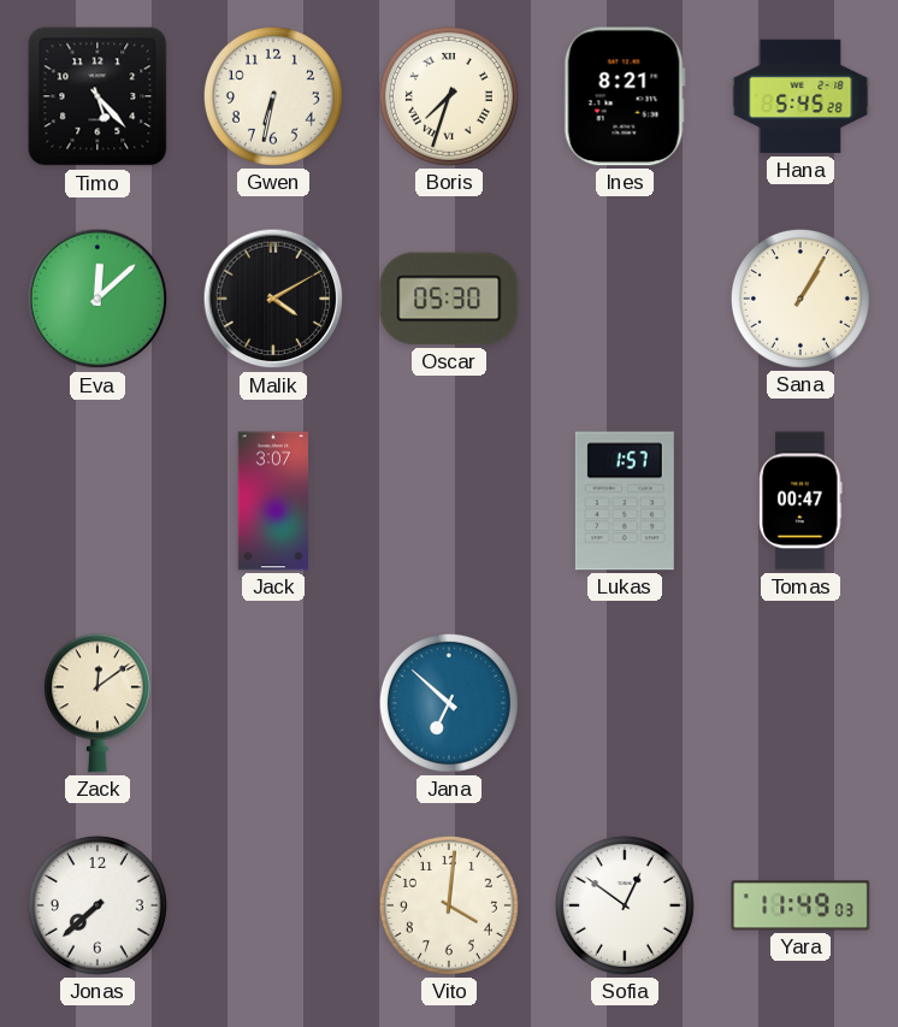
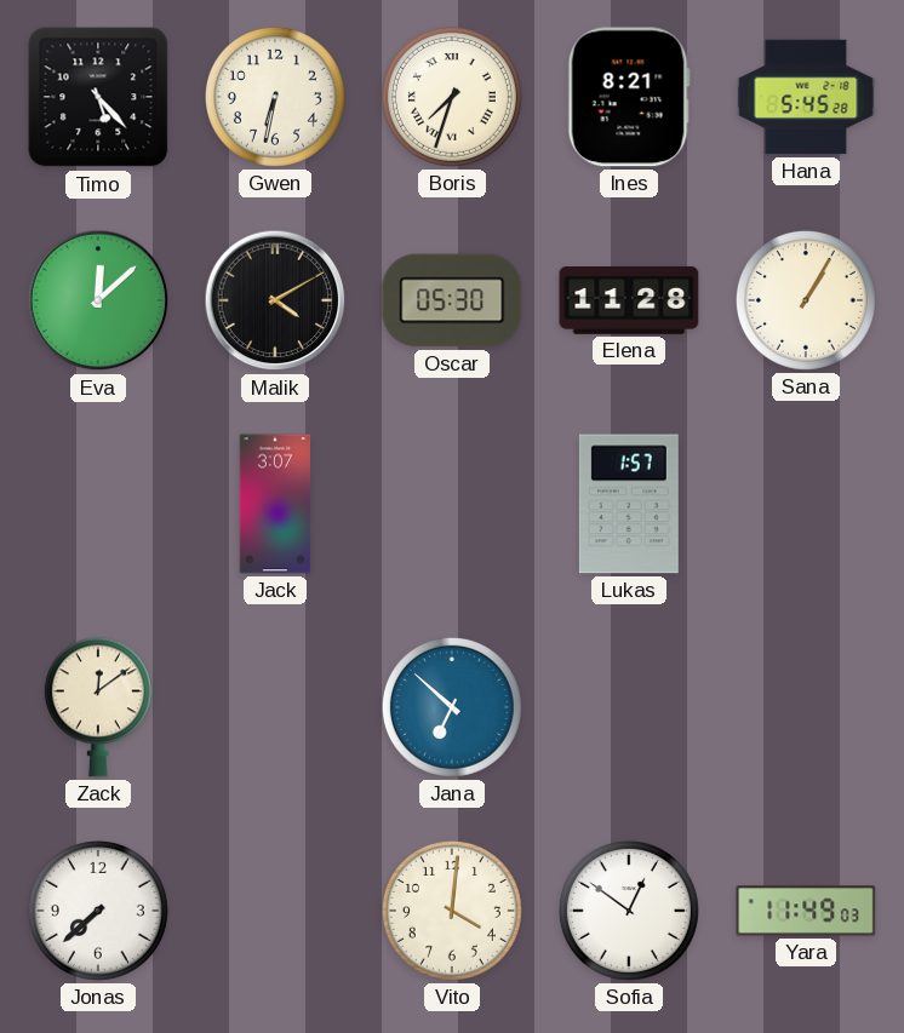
Elena: none -> 11:28 (629, 300)
Tomas: 00:47 -> none (800, 501)
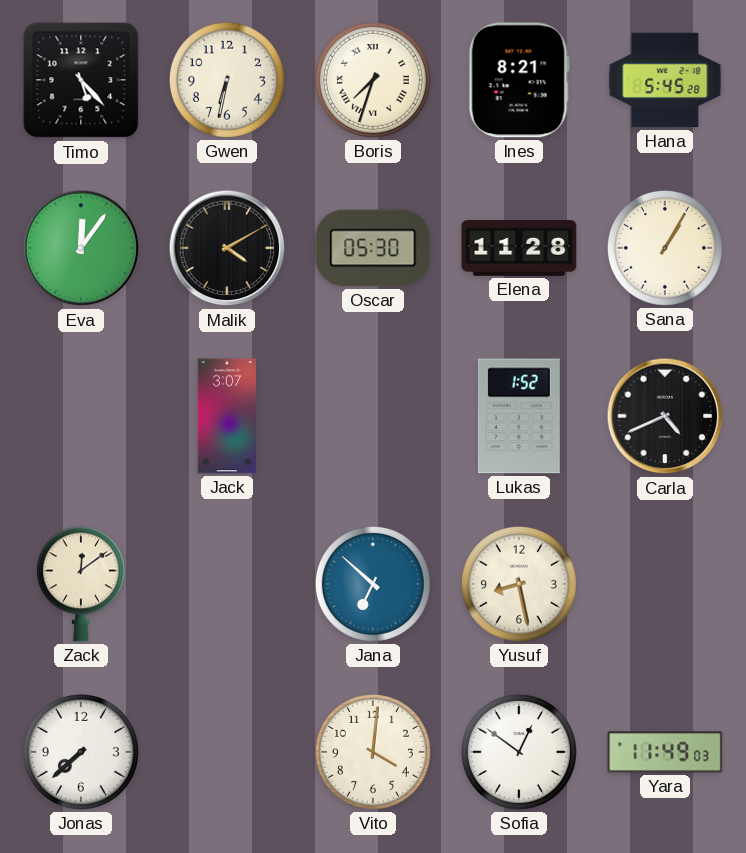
Eva: 12:08 -> 12:06 (81, 248)
Lukas: 1:57 -> 1:52 (519, 416)
Carla: none -> 4:41 (665, 416)
Yusuf: none -> 8:28 (519, 584)
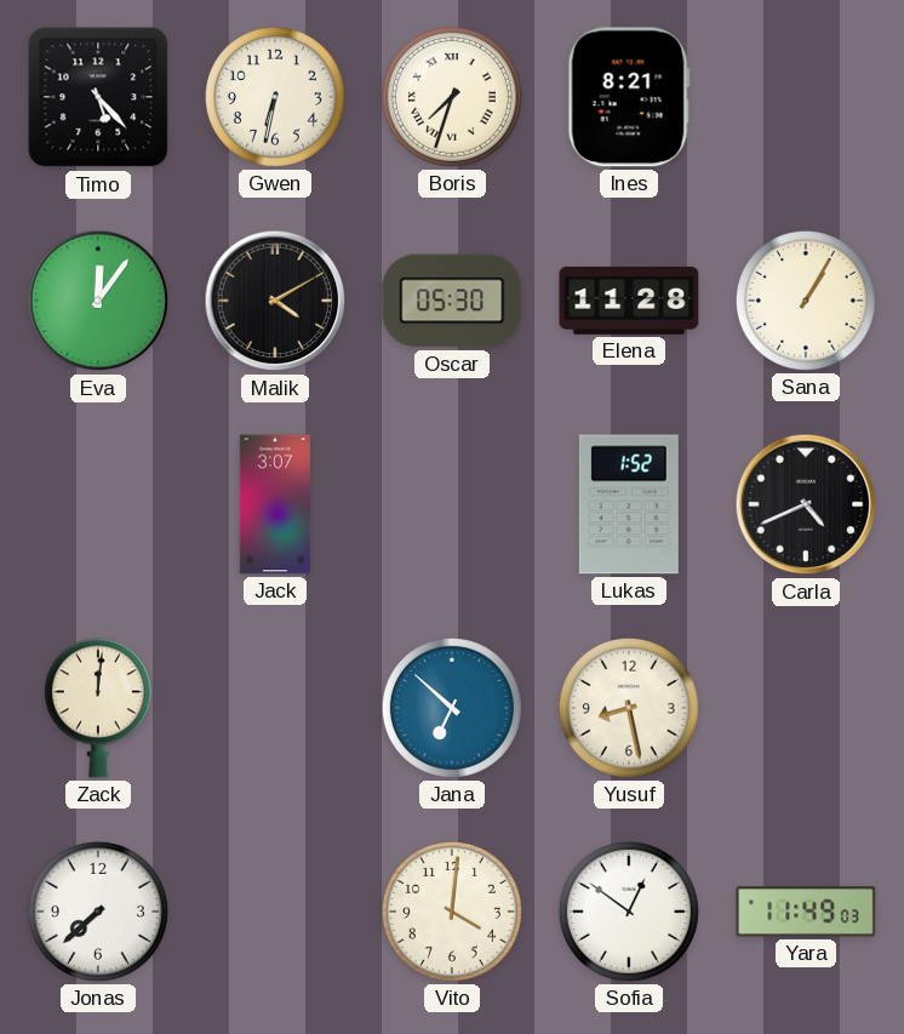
Hana: 5:45 -> none (665, 80)
Zack: 12:09 -> 12:01 (98, 708)
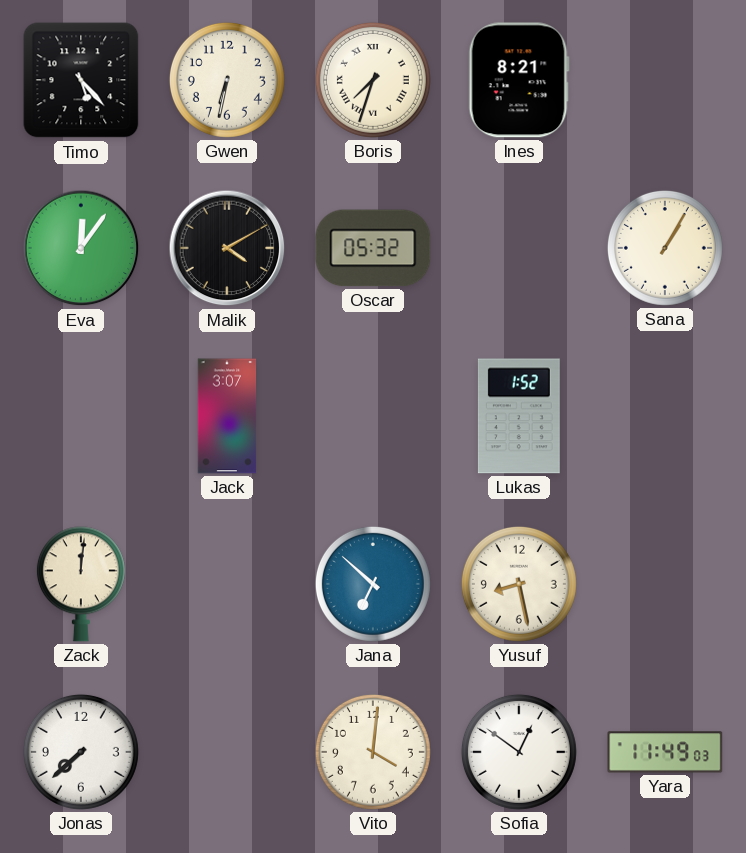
Oscar: 05:30 -> 05:32 (373, 248)
Elena: 11:28 -> none (629, 301)
Carla: 4:41 -> none (806, 504)
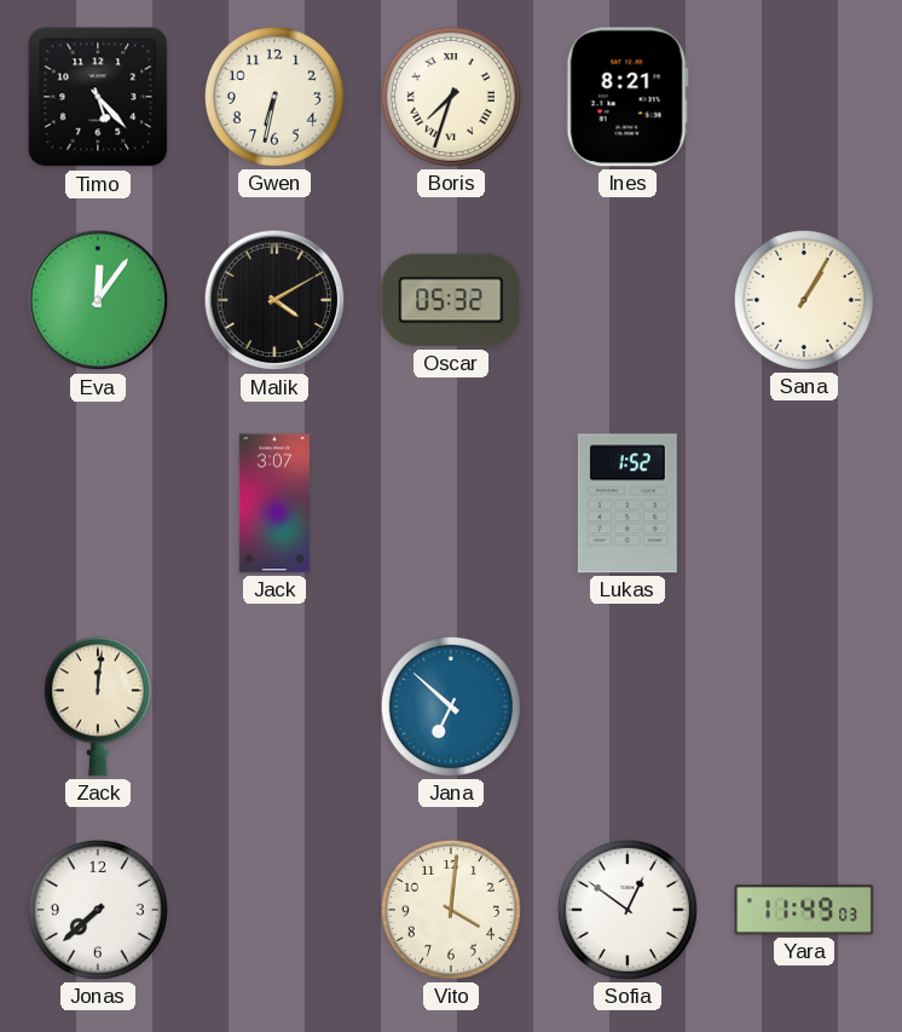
Yusuf: 8:28 -> none (519, 584)
